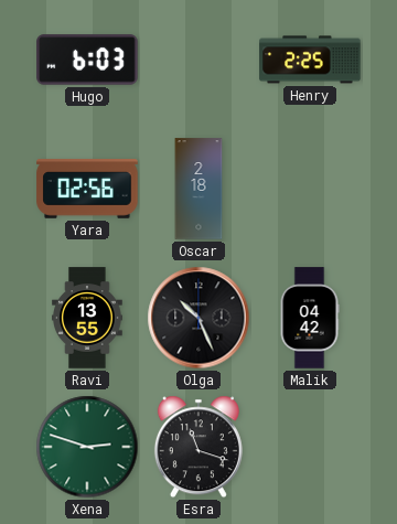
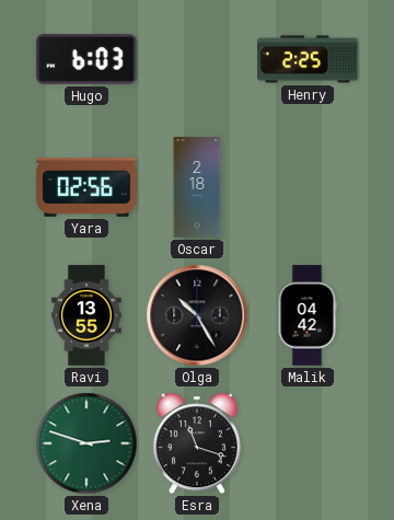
Olga: 10:26 -> 10:25 (197, 315)
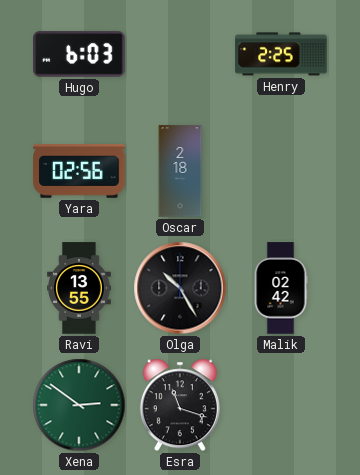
Malik: 04:42 -> 02:42 (281, 288)
Xena: 2:48 -> 2:51 (79, 405)
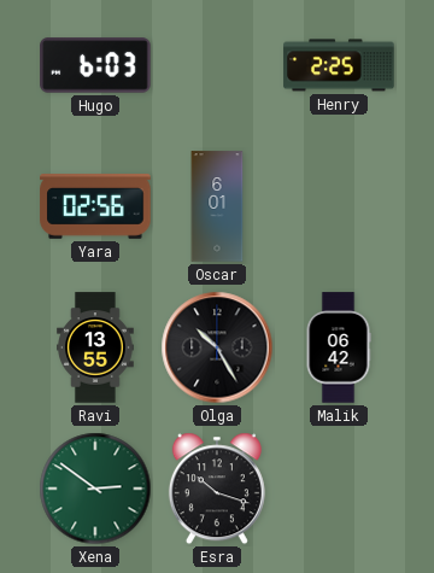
Oscar: 2:18 -> 6:01 (217, 206)
Malik: 02:42 -> 06:42 (339, 347)
Esra: 11:18 -> 10:18 (217, 489)
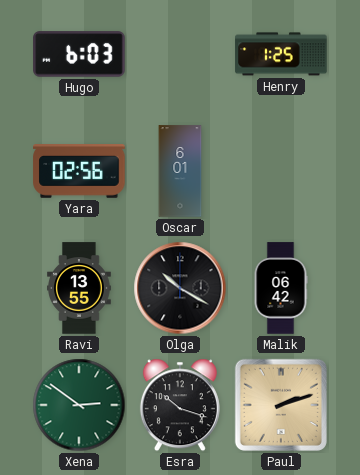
Henry: 2:25 -> 1:25 (281, 54)
Olga: 10:25 -> 10:20 (180, 288)
Paul: none -> 2:12 (281, 405)
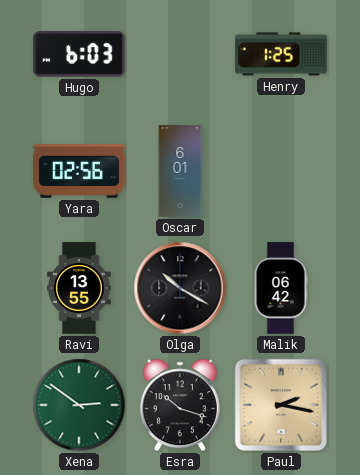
Paul: 2:12 -> 2:17 (281, 405)
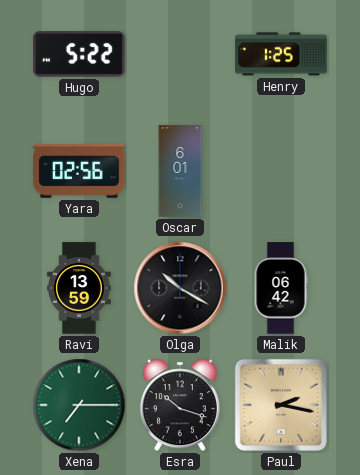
Hugo: 6:03 -> 5:22 (79, 54)
Ravi: 13:55 -> 13:59 (80, 288)
Xena: 2:51 -> 7:15 (79, 405)
